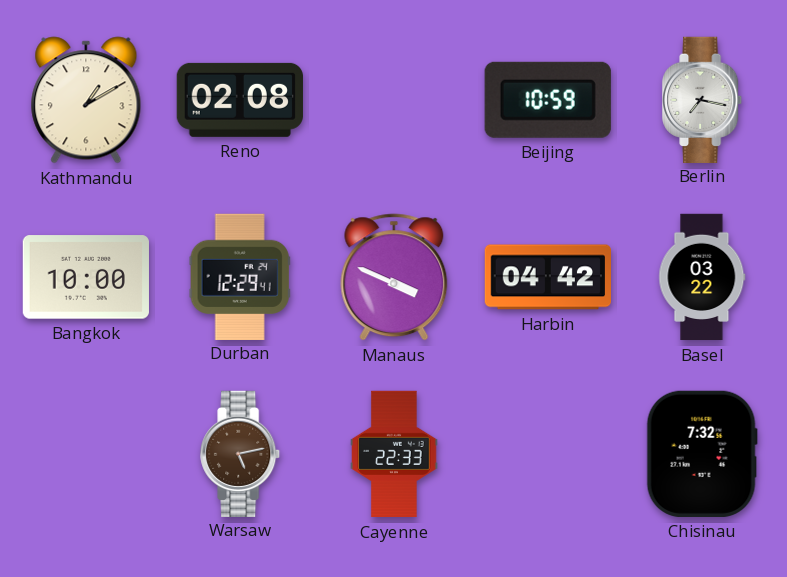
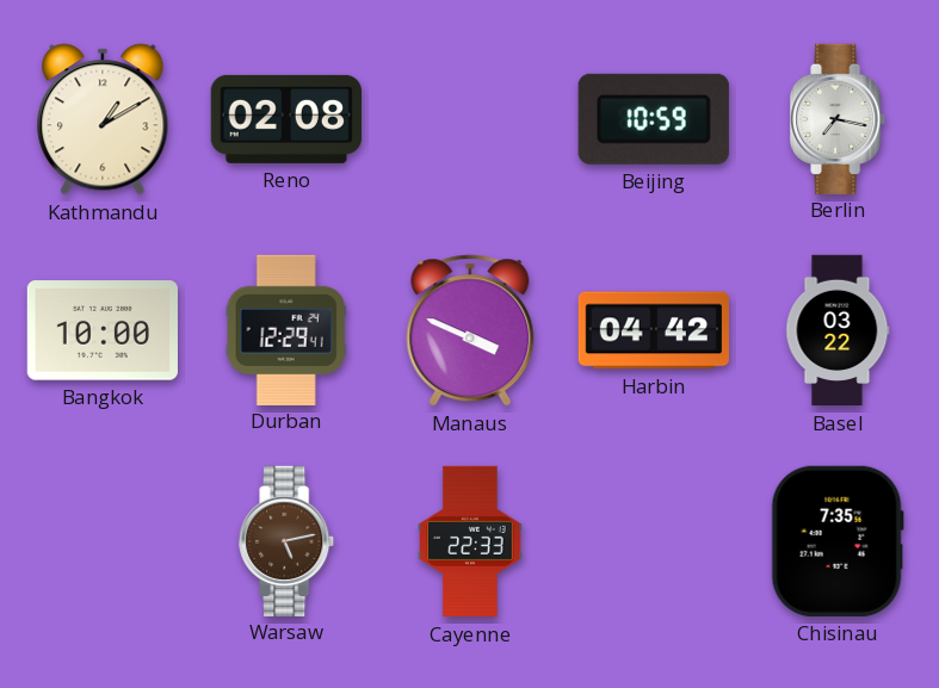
Chisinau: 7:32 -> 7:35 (838, 541)
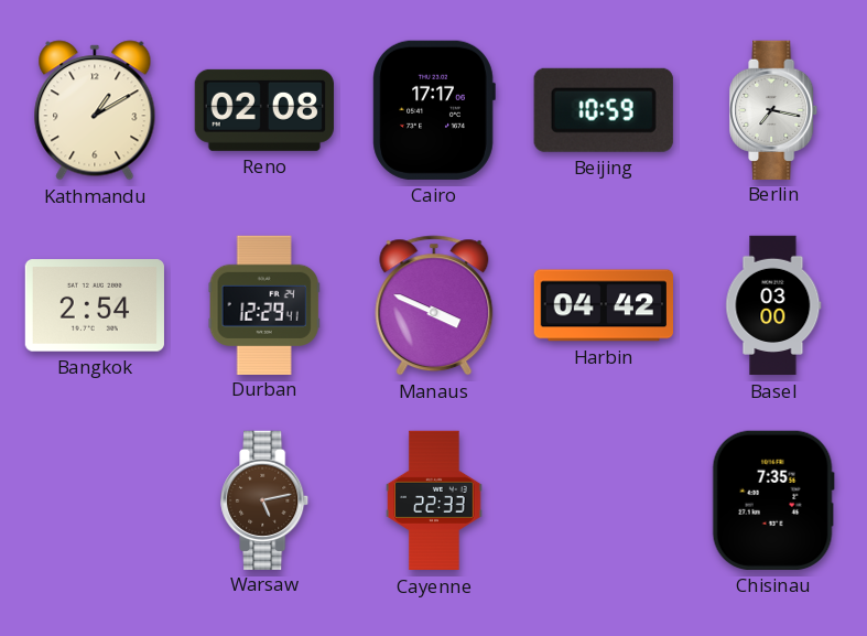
Cairo: none -> 17:17 (434, 110)
Bangkok: 10:00 -> 2:54 (95, 305)
Basel: 03:22 -> 03:00 (773, 305)
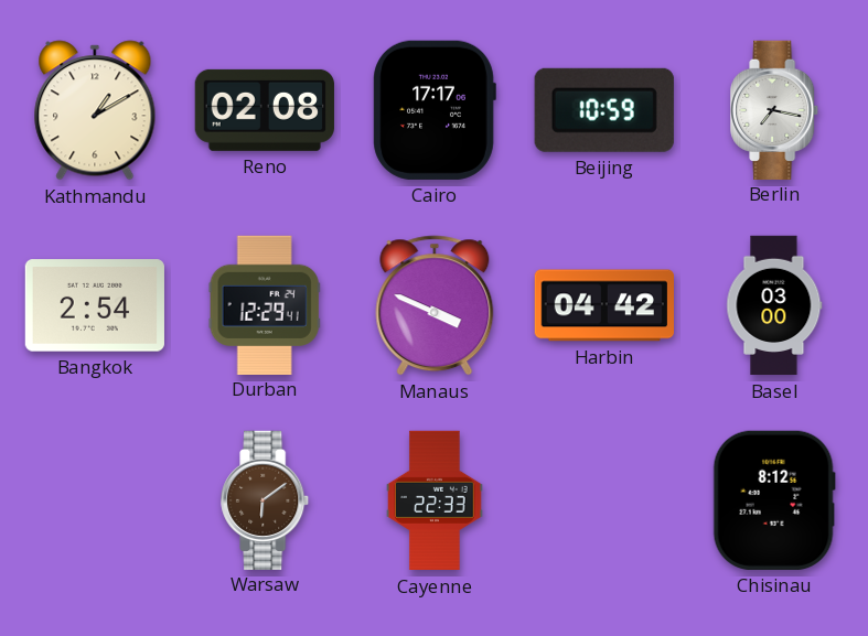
Warsaw: 5:13 -> 6:09 (266, 499)
Chisinau: 7:35 -> 8:12 (774, 500)
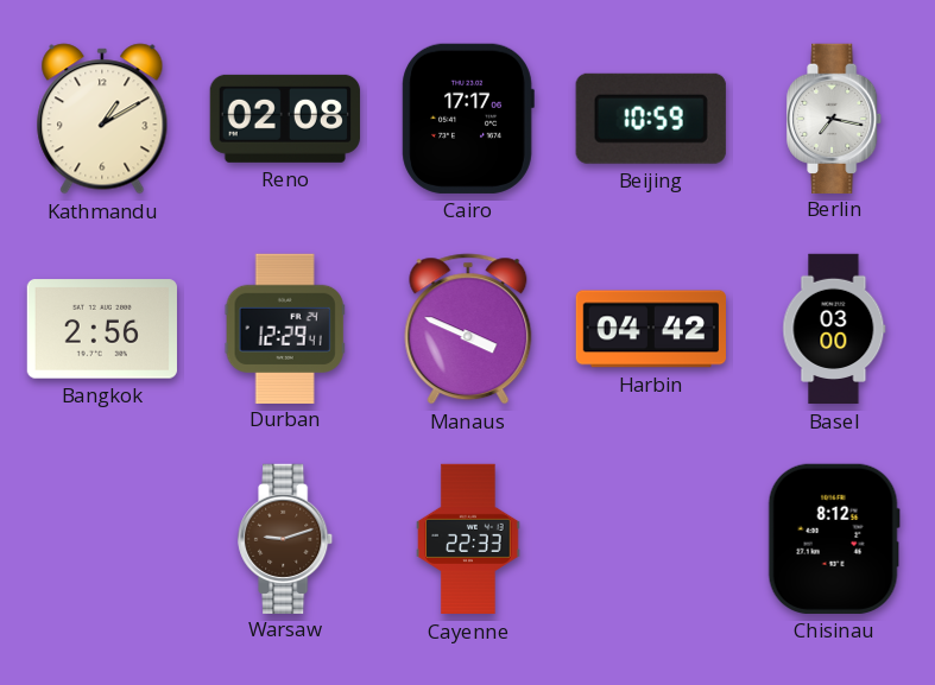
Bangkok: 2:54 -> 2:56 (102, 329)
Warsaw: 6:09 -> 9:12 (286, 538)
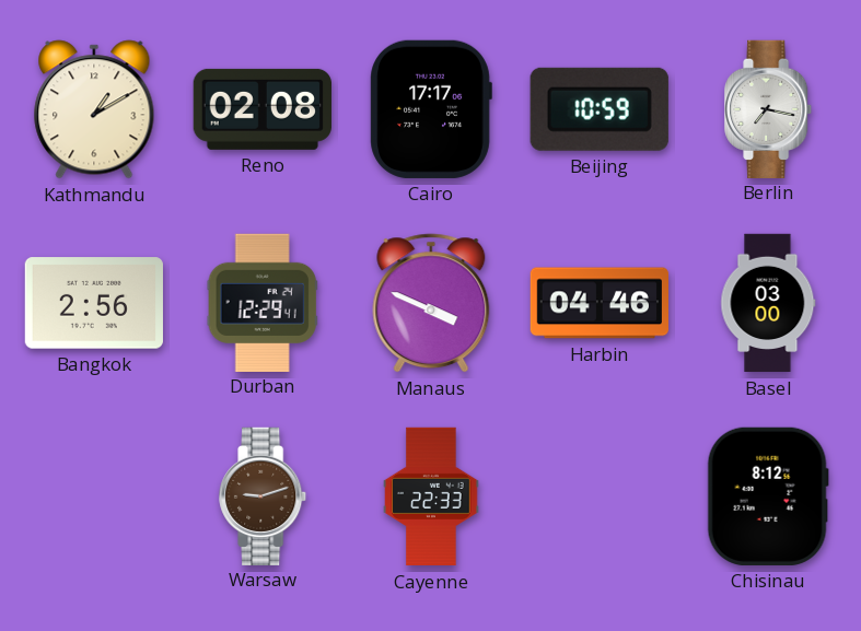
Harbin: 04:42 -> 04:46 (598, 303)
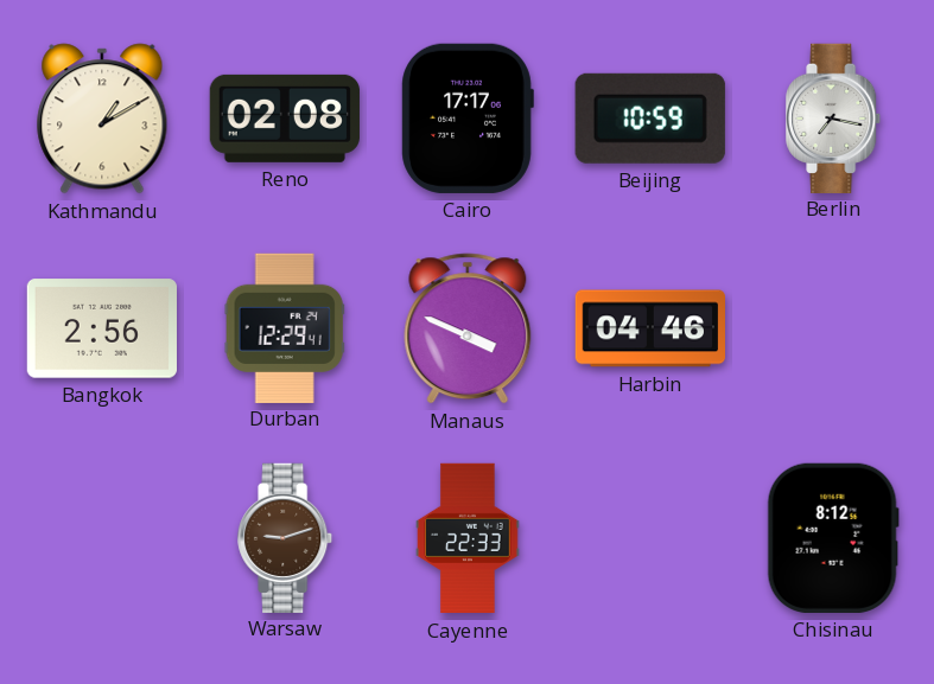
Basel: 03:00 -> none (768, 303)
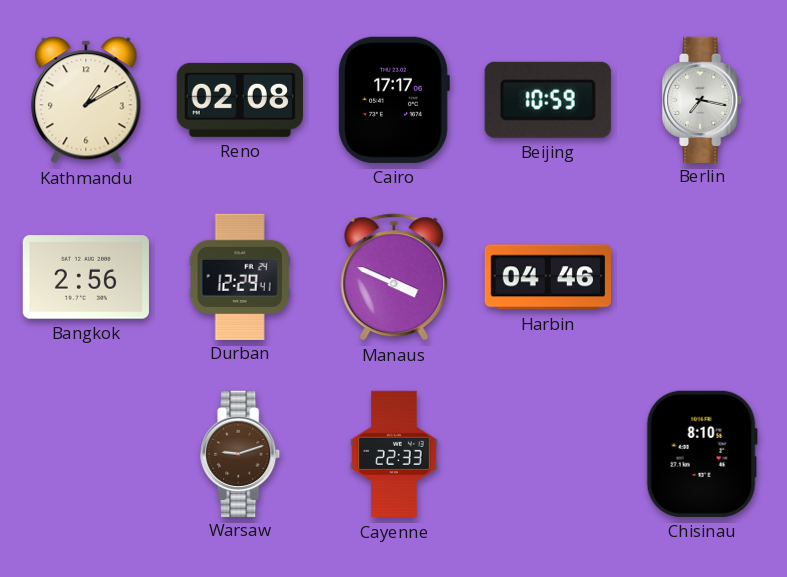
Chisinau: 8:12 -> 8:10 (702, 454)
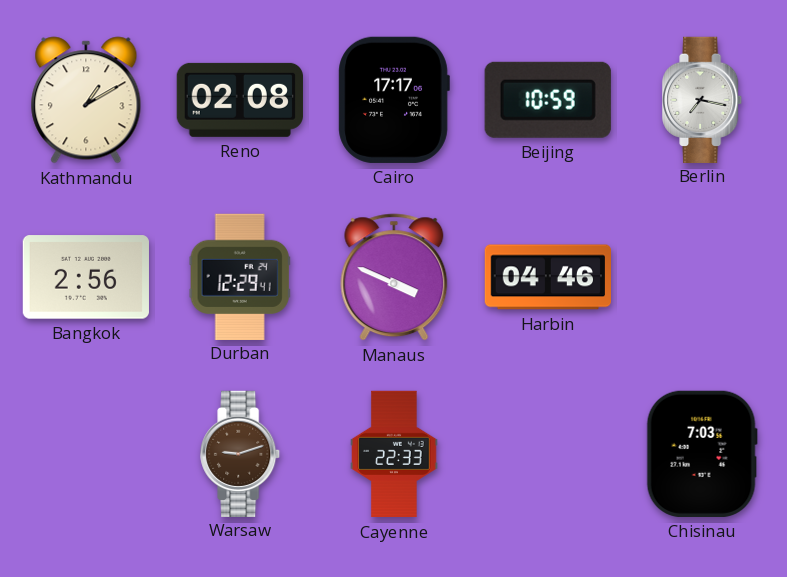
Chisinau: 8:10 -> 7:03 (702, 454)
